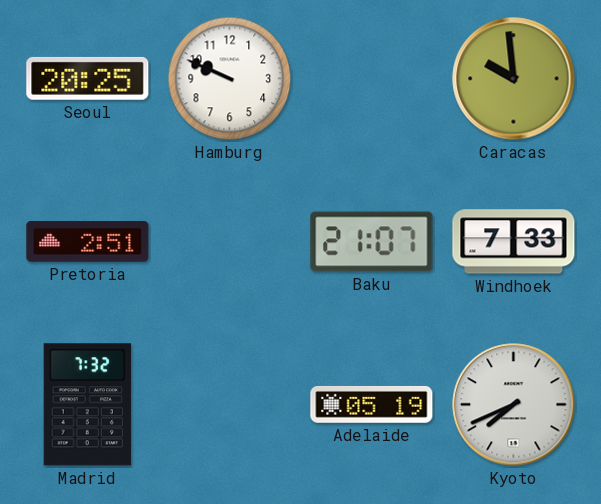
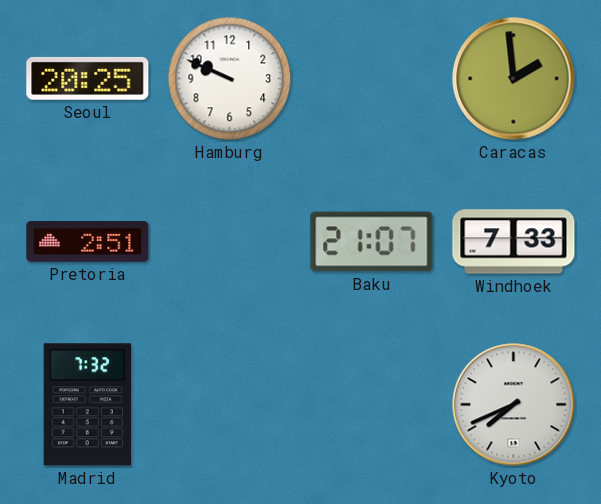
Caracas: 9:59 -> 1:59 (514, 79)
Adelaide: 05:19 -> none (372, 405)
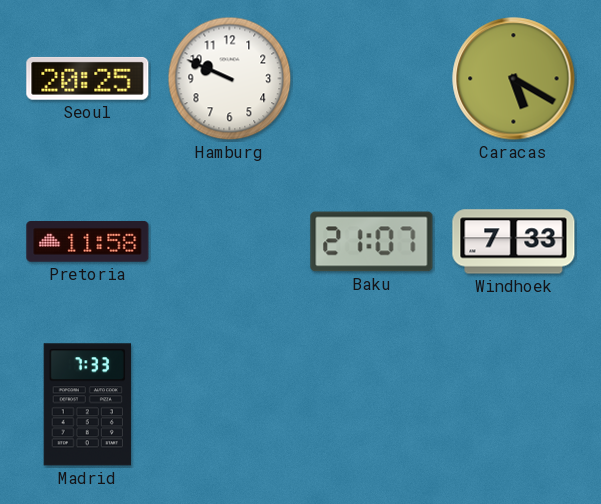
Caracas: 1:59 -> 5:20 (514, 79)
Pretoria: 2:51 -> 11:58 (88, 242)
Madrid: 7:32 -> 7:33 (87, 405)
Kyoto: 7:41 -> none (514, 405)
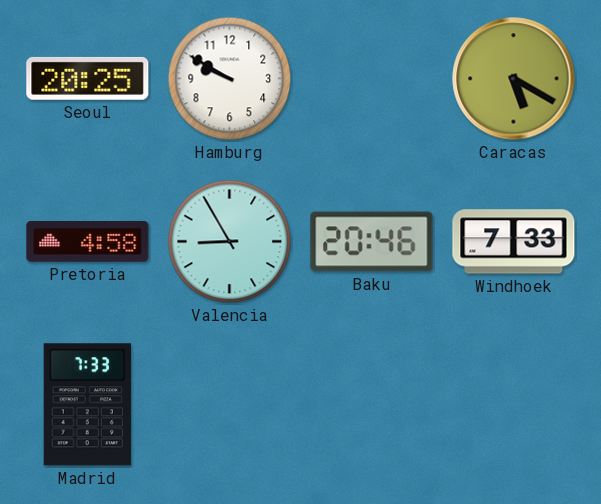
Hamburg: 9:49 -> 9:50 (230, 79)
Pretoria: 11:58 -> 4:58 (88, 242)
Valencia: none -> 8:55 (230, 242)
Baku: 21:07 -> 20:46 (372, 242)
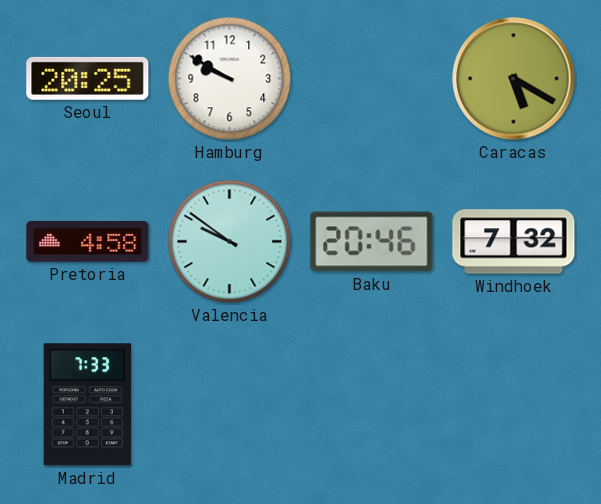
Valencia: 8:55 -> 9:51 (230, 242)
Windhoek: 7:33 -> 7:32 (514, 242)
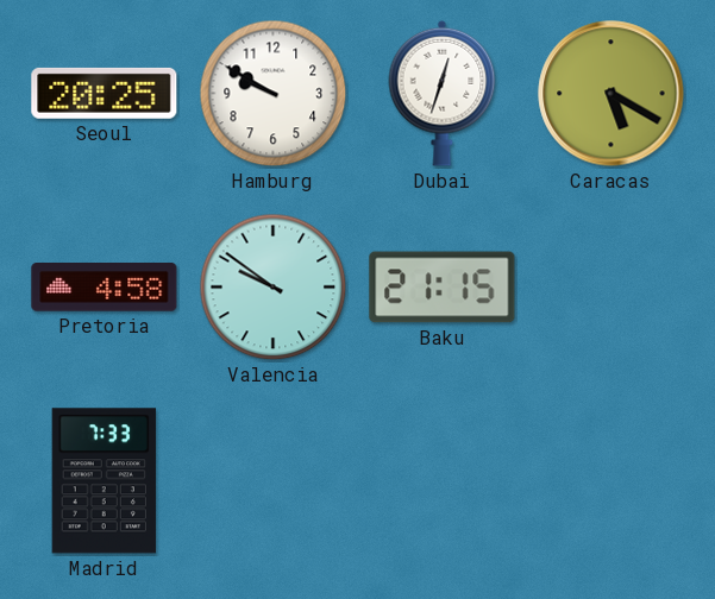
Dubai: none -> 12:33 (443, 93)
Baku: 20:46 -> 21:15 (443, 288)
Windhoek: 7:32 -> none (514, 242)
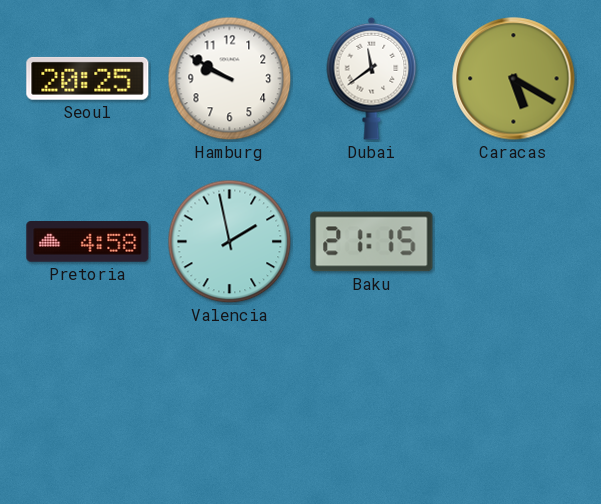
Dubai: 12:33 -> 11:39 (372, 78)
Valencia: 9:51 -> 1:58 (230, 242)
Madrid: 7:33 -> none (104, 481)
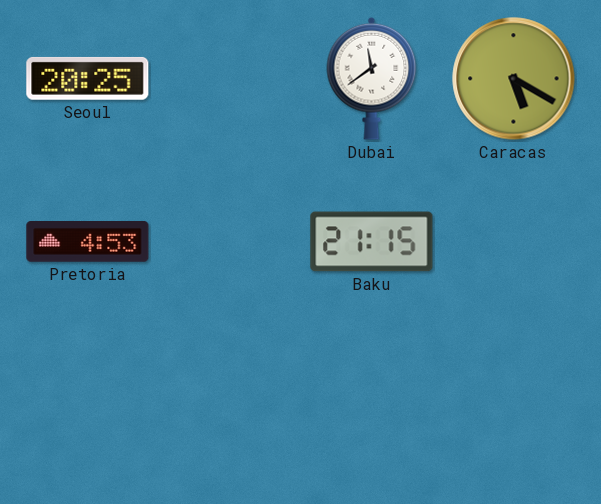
Hamburg: 9:50 -> none (230, 79)
Pretoria: 4:58 -> 4:53 (88, 242)
Valencia: 1:58 -> none (230, 242)
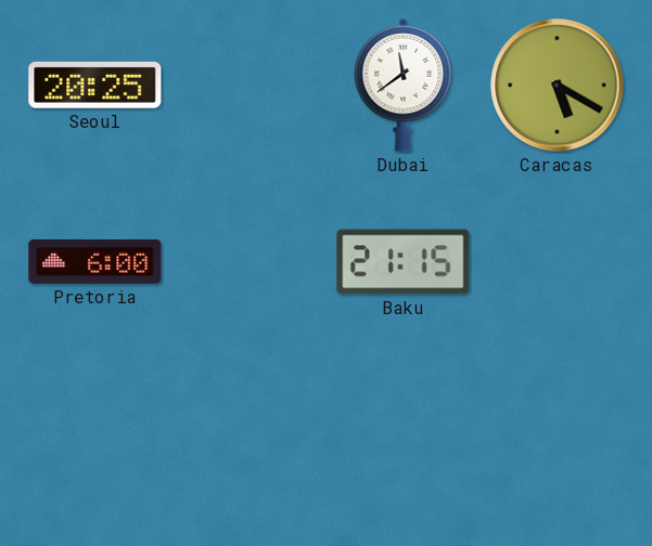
Pretoria: 4:53 -> 6:00 (95, 262)
